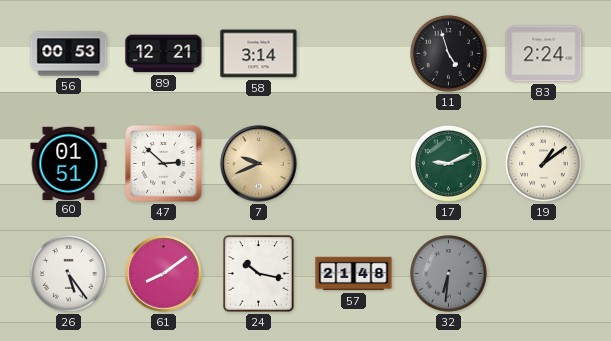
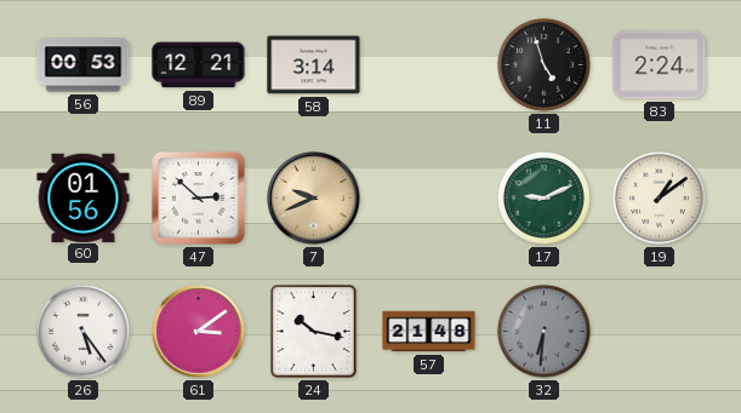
60: 01:51 -> 01:56 (84, 197)
61: 8:09 -> 3:09 (199, 332)
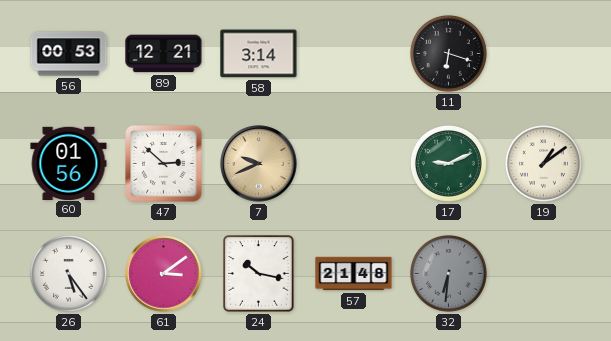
11: 4:57 -> 6:18 (448, 53)
83: 2:24 -> none (660, 65)
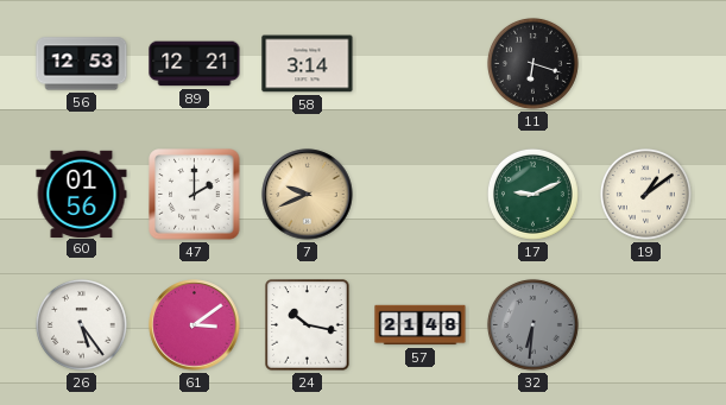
56: 00:53 -> 12:53 (82, 64)
47: 2:52 -> 2:00 (195, 195)
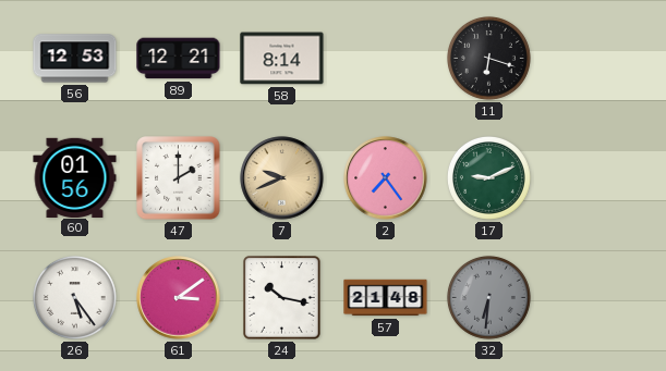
58: 3:14 -> 8:14 (282, 59)
2: none -> 7:24 (386, 178)
19: 1:09 -> none (645, 194)
